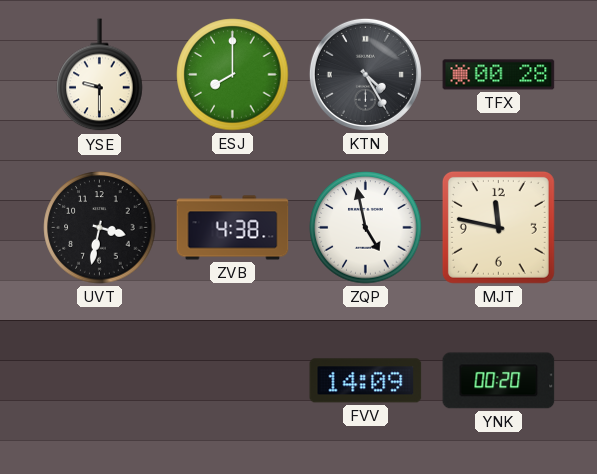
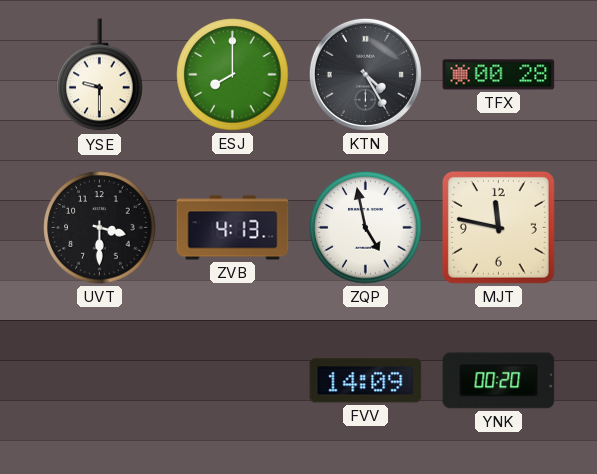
UVT: 3:32 -> 3:30 (100, 228)
ZVB: 4:38 -> 4:13 (233, 228)
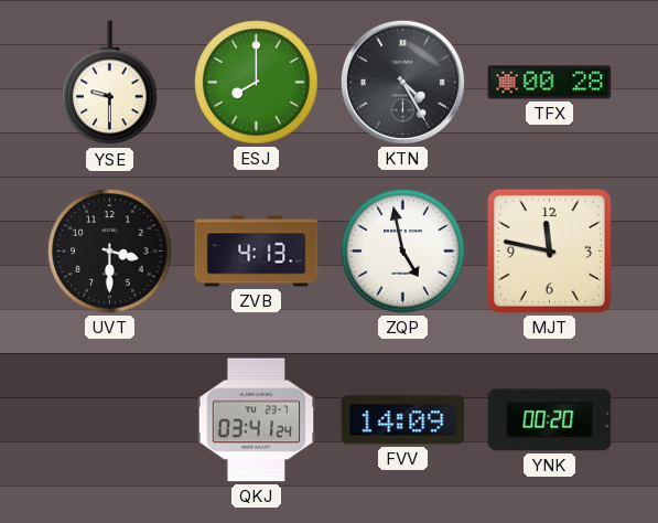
QKJ: none -> 03:41 (257, 420)
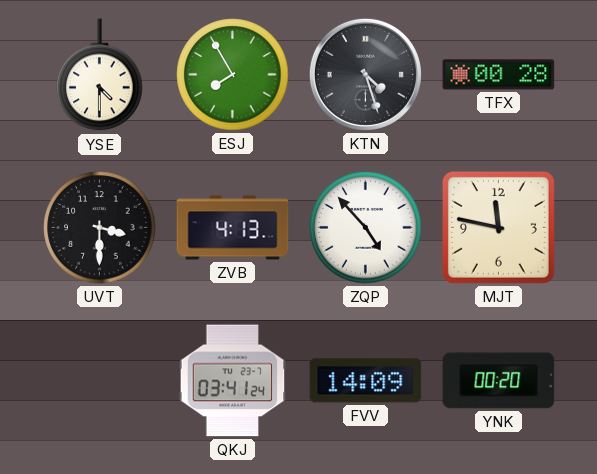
YSE: 9:30 -> 4:30 (100, 75)
ESJ: 8:00 -> 7:55 (233, 75)
KTN: 4:25 -> 4:27 (365, 74)
ZQP: 4:58 -> 4:53 (366, 228)
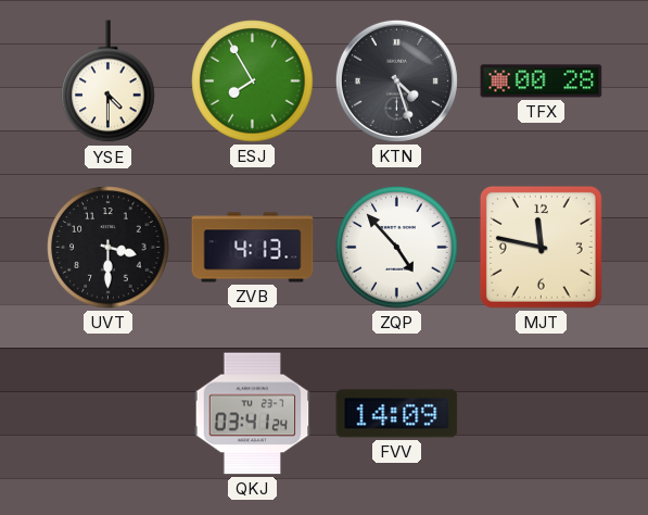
YNK: 00:20 -> none (499, 381)
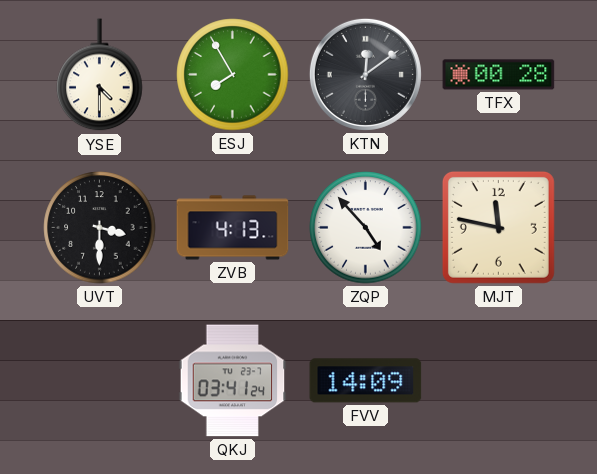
KTN: 4:27 -> 12:09 (365, 74)
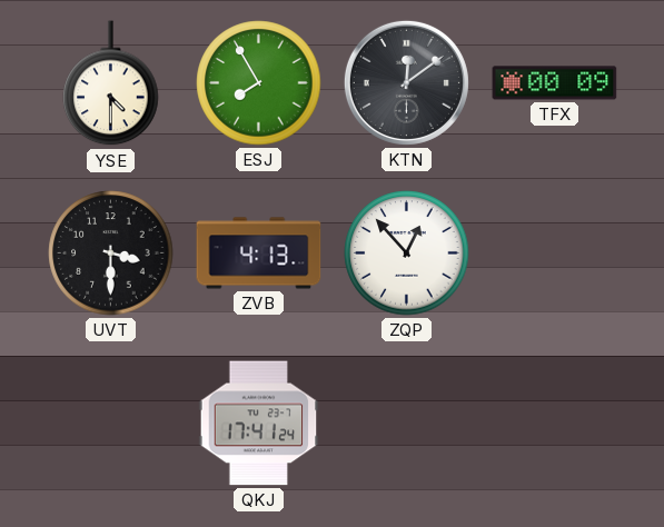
TFX: 00:28 -> 00:09 (555, 83)
ZQP: 4:53 -> 12:53 (407, 253)
MJT: 11:47 -> none (498, 227)
QKJ: 03:41 -> 17:41 (259, 424)
FVV: 14:09 -> none (366, 381)
